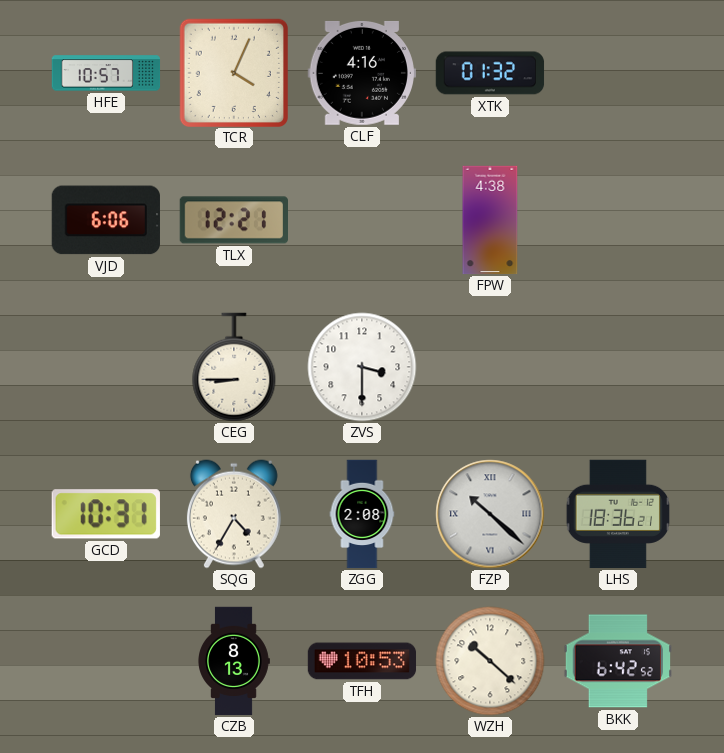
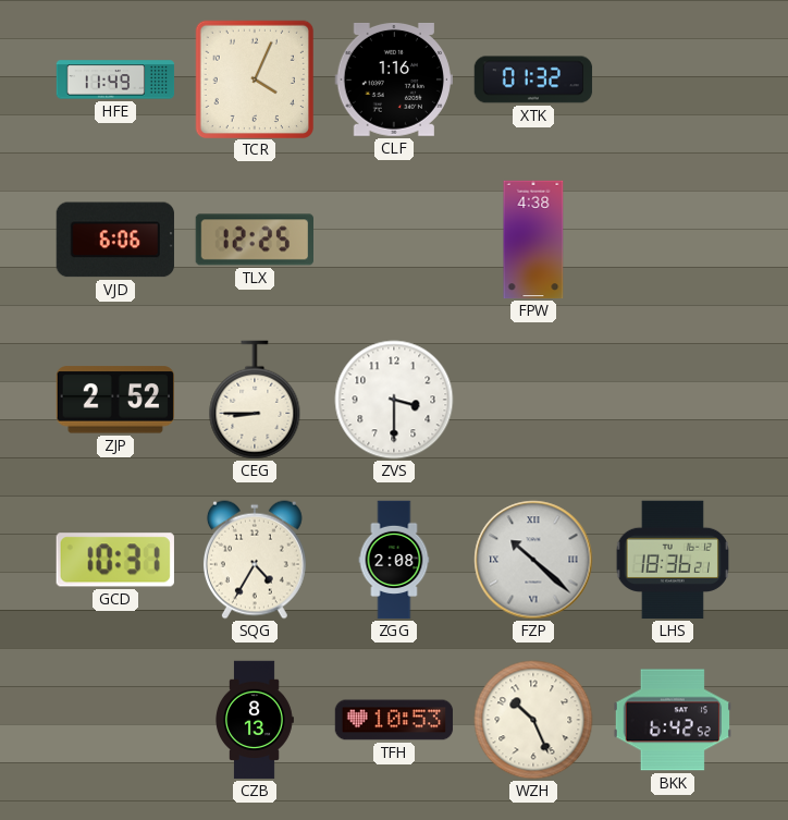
HFE: 10:57 -> 11:49 (115, 79)
CLF: 4:16 -> 1:16 (393, 79)
TLX: 12:21 -> 12:25 (254, 240)
ZJP: none -> 2:52 (115, 400)
WZH: 10:22 -> 10:26 (533, 720)
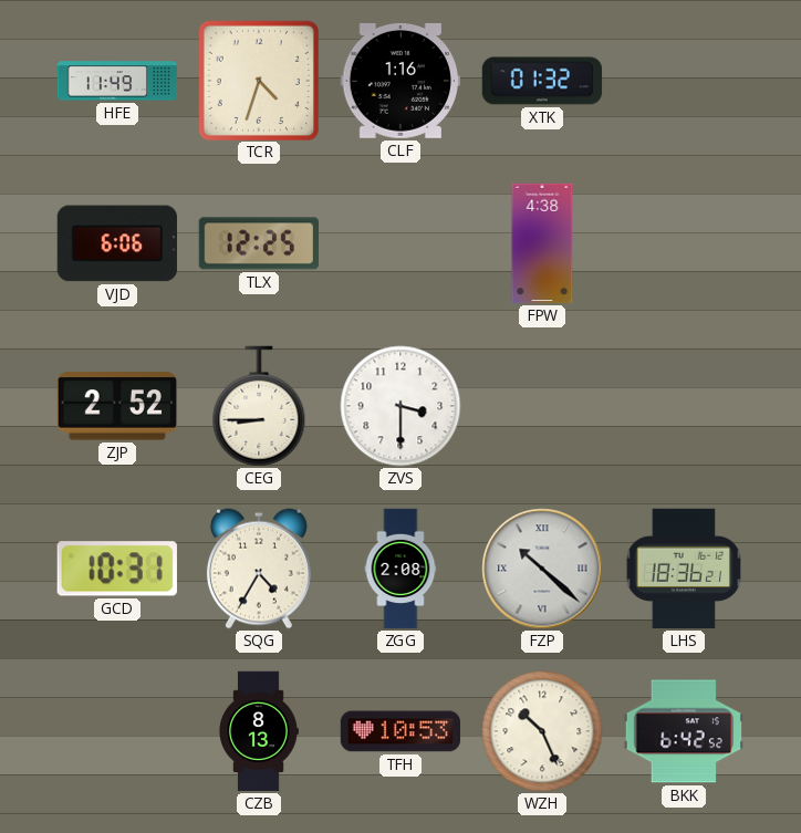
TCR: 4:04 -> 4:33 (258, 80)
